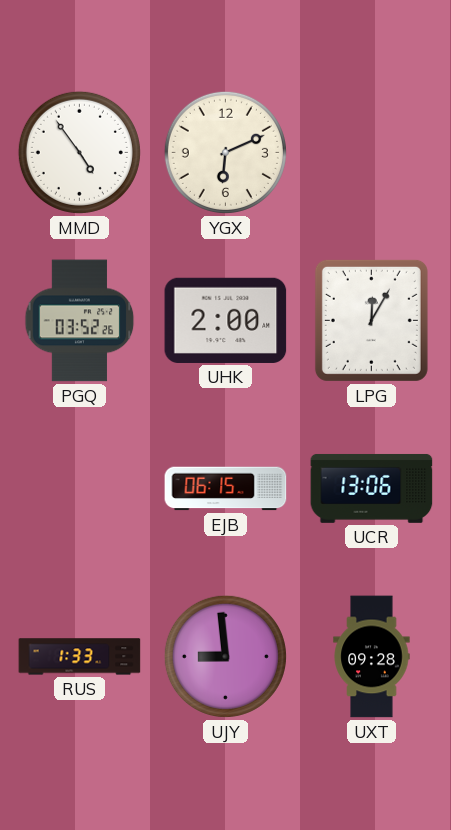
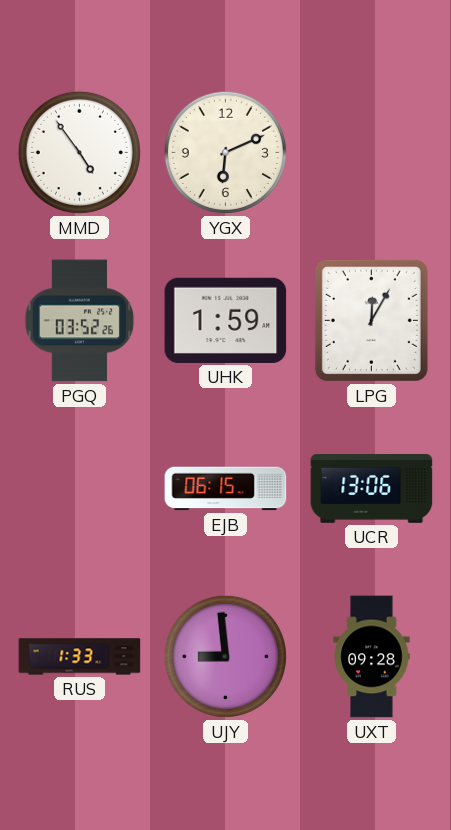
UHK: 2:00 -> 1:59 (226, 320)
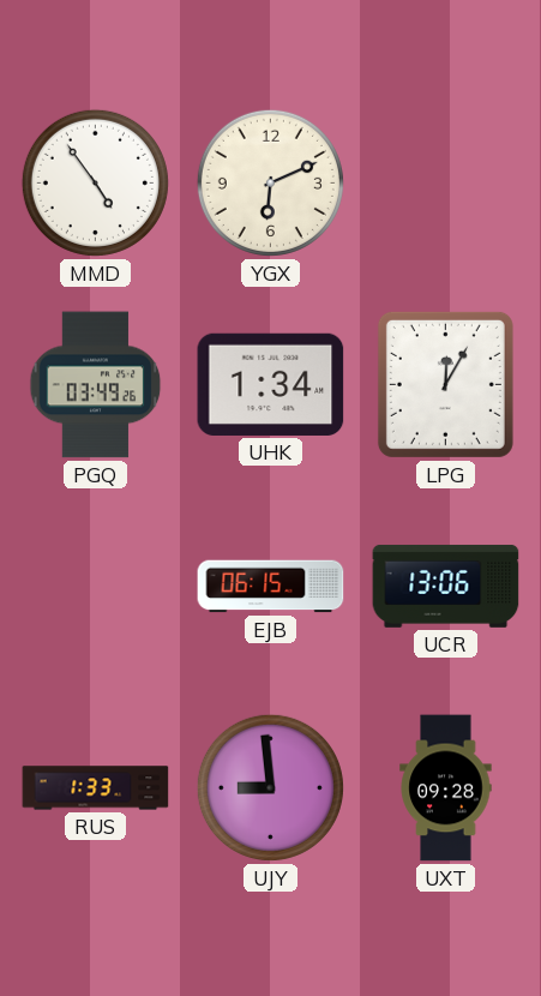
PGQ: 03:52 -> 03:49 (96, 385)
UHK: 1:59 -> 1:34 (271, 384)
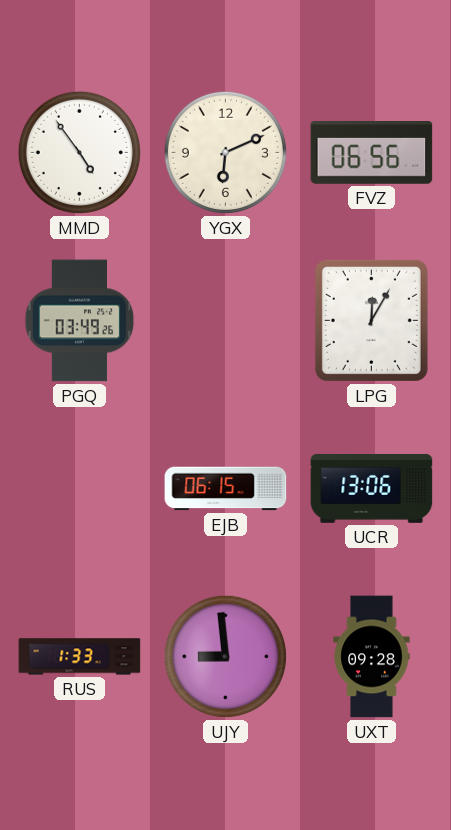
FVZ: none -> 06:56 (372, 153)
UHK: 1:34 -> none (271, 384)
